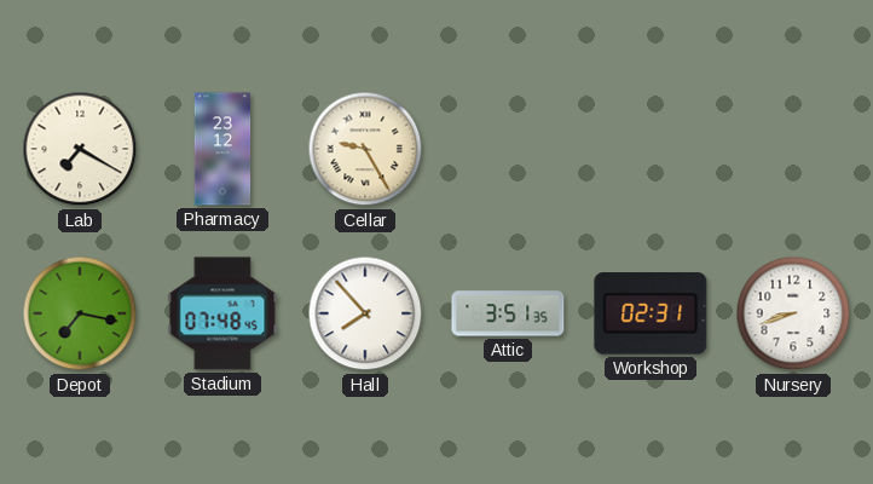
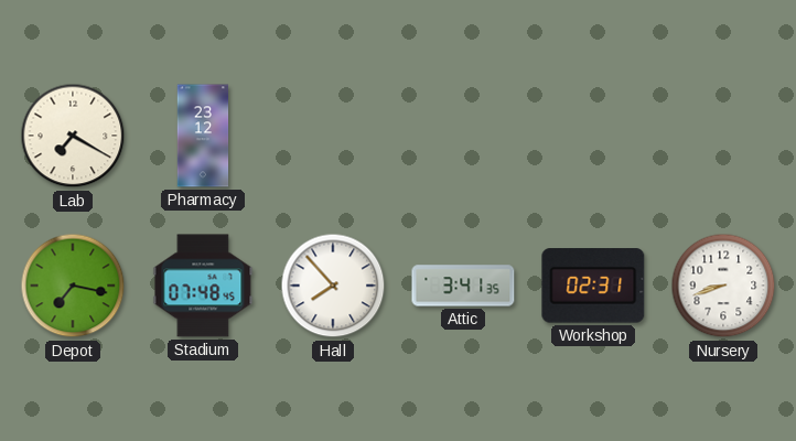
Cellar: 9:25 -> none (365, 149)
Attic: 3:51 -> 3:41 (463, 286)
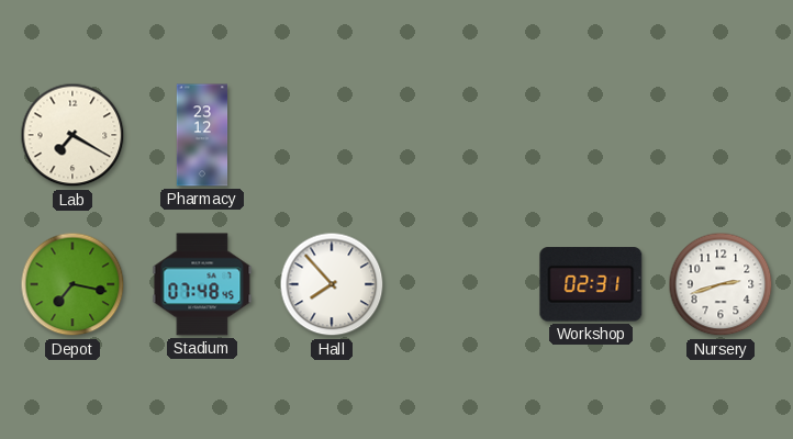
Attic: 3:41 -> none (463, 286)
Nursery: 8:42 -> 2:42 (721, 284)
